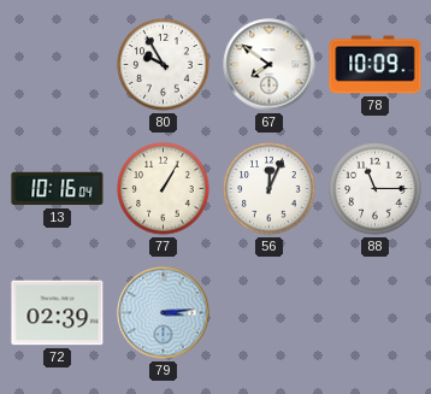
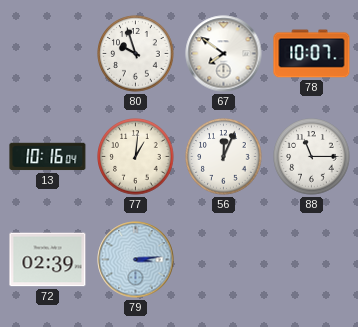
80: 9:55 -> 9:57 (136, 54)
78: 10:09 -> 10:07 (312, 54)
77: 1:05 -> 1:01 (136, 157)
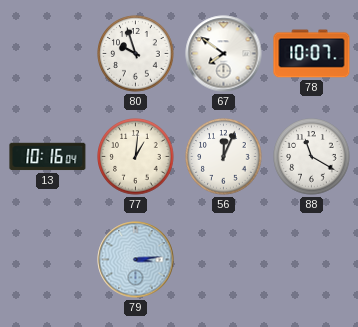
88: 11:15 -> 11:20 (312, 157)
72: 02:39 -> none (48, 260)
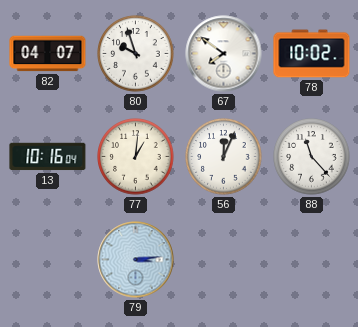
82: none -> 04:07 (48, 54)
78: 10:07 -> 10:02 (312, 54)
88: 11:20 -> 11:23 (312, 157)
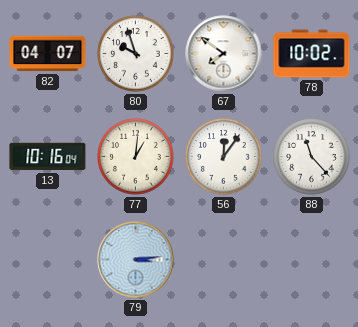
56: 12:04 -> 12:06 (224, 157)
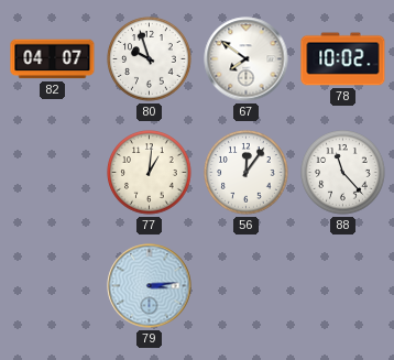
13: 10:16 -> none (48, 157)
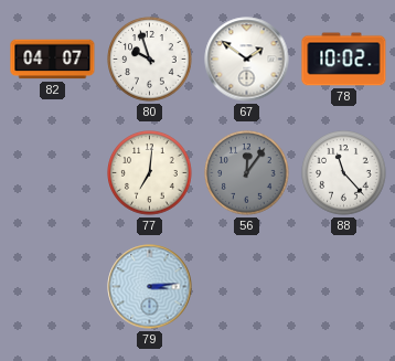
67: 7:51 -> 1:51 (247, 60)
77: 1:01 -> 7:01 (150, 173)
56 dial: white -> grey (247, 173)
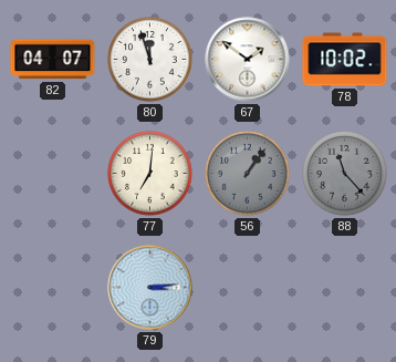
80: 9:57 -> 11:57 (150, 60)
56: 12:06 -> 1:06 (248, 174)
88 dial: white -> grey (345, 174)
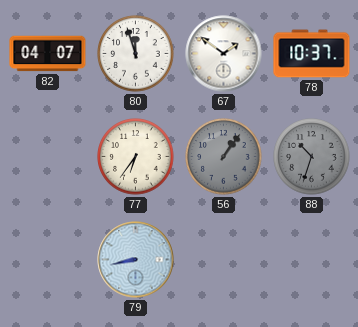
78: 10:02 -> 10:37 (312, 54)
77: 7:01 -> 6:36 (136, 157)
88: 11:23 -> 10:33 (312, 157)
79: 3:14 -> 8:43 (136, 260)
